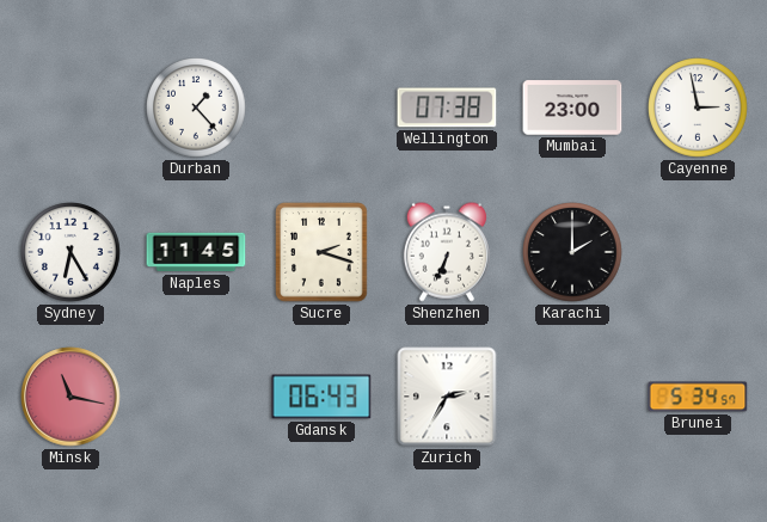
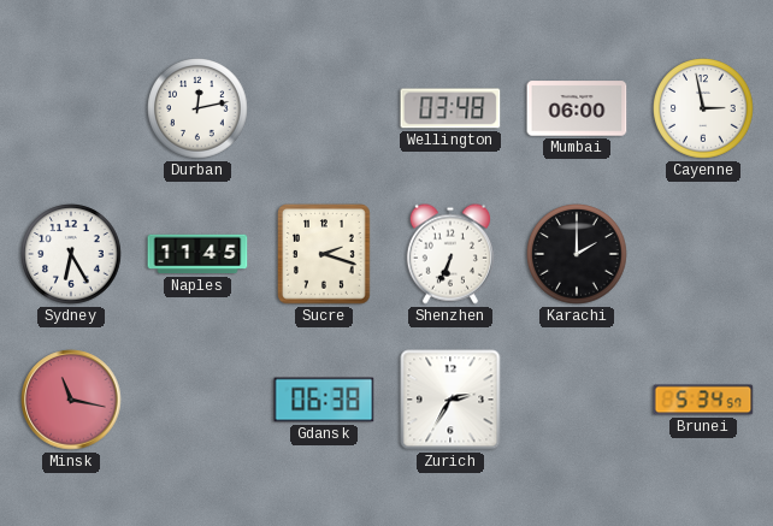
Durban: 1:23 -> 12:13 (197, 108)
Wellington: 07:38 -> 03:48 (450, 108)
Mumbai: 23:00 -> 06:00 (577, 108)
Gdansk: 06:43 -> 06:38 (324, 400)
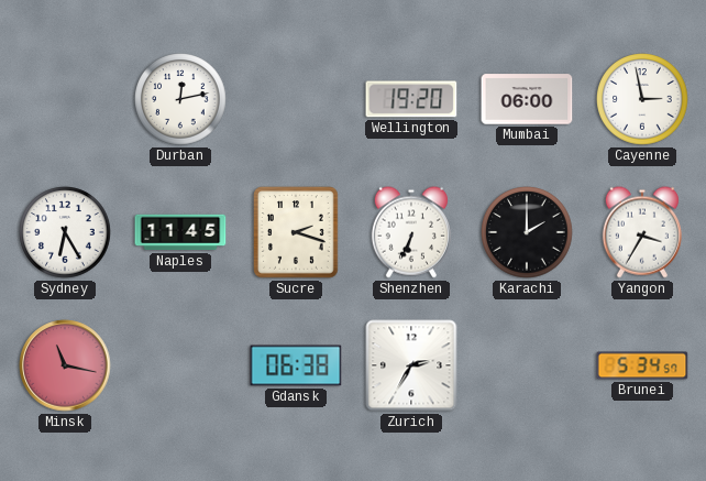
Wellington: 03:48 -> 19:20 (411, 99)
Yangon: none -> 3:35 (642, 232)
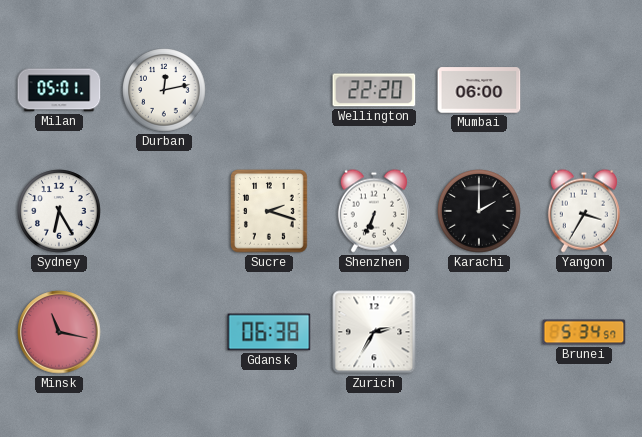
Milan: none -> 05:01 (59, 90)
Wellington: 19:20 -> 22:20 (374, 90)
Cayenne: 2:58 -> none (642, 99)
Naples: 11:45 -> none (180, 232)
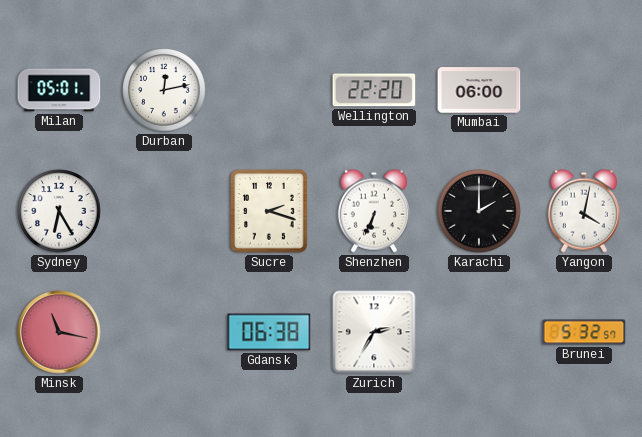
Yangon: 3:35 -> 4:02 (584, 211)
Brunei: 5:34 -> 5:32 (584, 332)
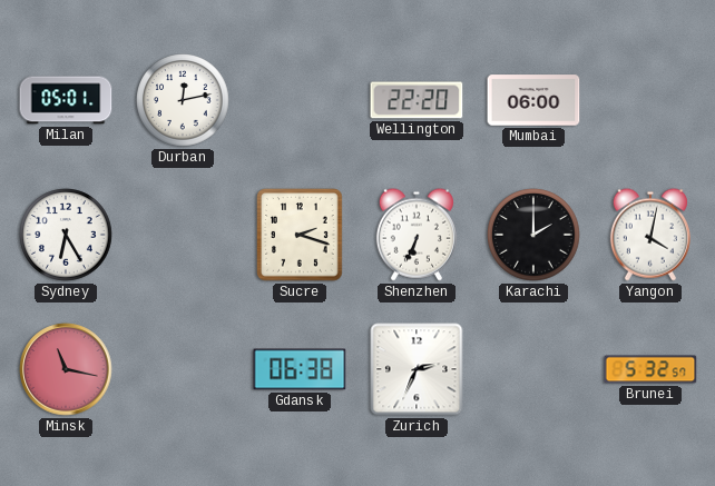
Zurich: 2:35 -> 2:34 (417, 369)
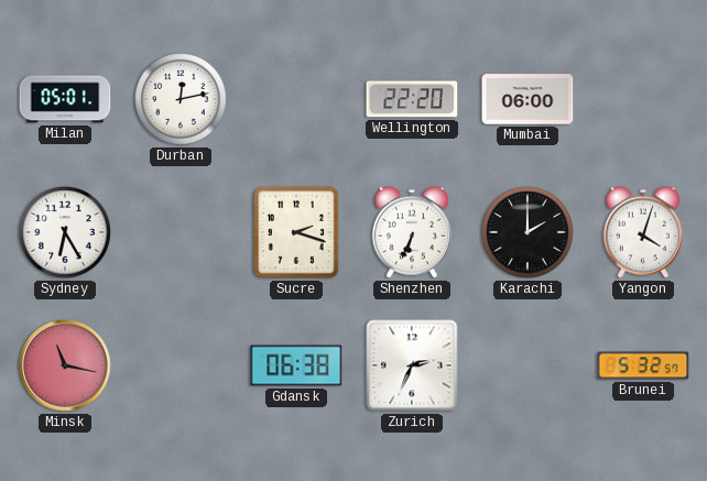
Yangon: 4:02 -> 4:03 (643, 232)
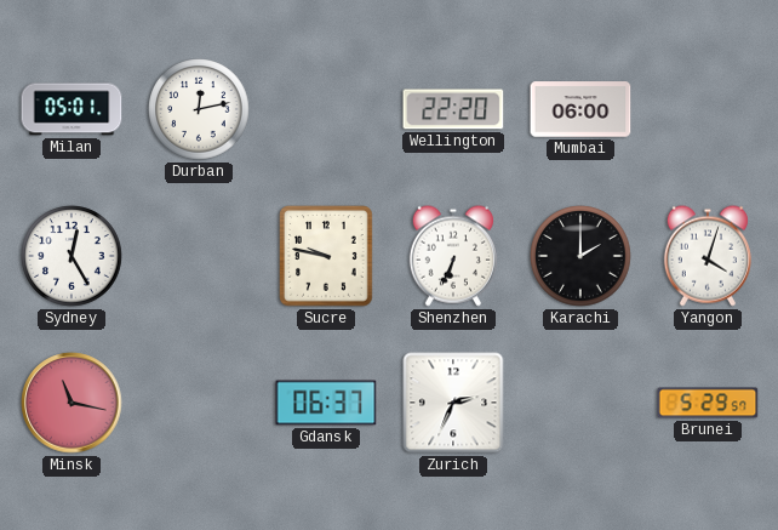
Sydney: 6:25 -> 12:25 (71, 256)
Sucre: 2:18 -> 9:47 (326, 256)
Gdansk: 06:38 -> 06:37 (326, 403)
Brunei: 5:32 -> 5:29 (708, 403)
